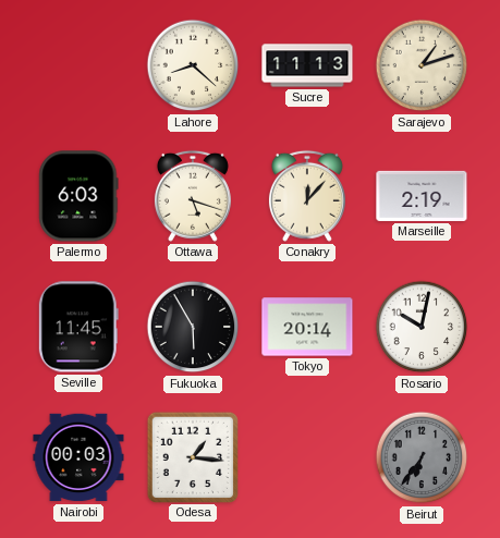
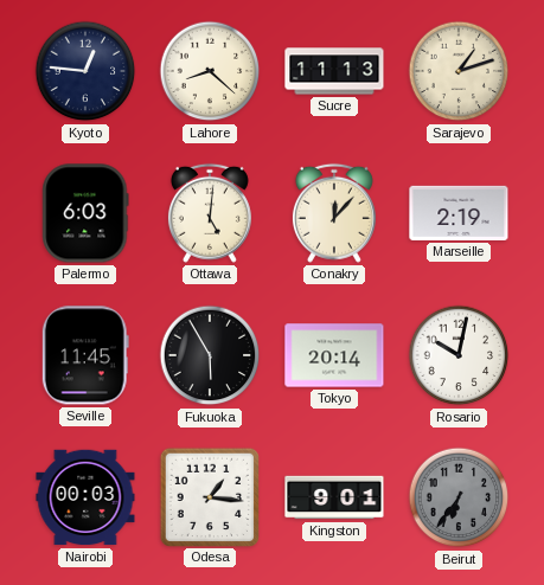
Kyoto: none -> 12:46 (85, 71)
Ottawa: 5:18 -> 5:01 (210, 213)
Kingston: none -> 9:01 (334, 497)
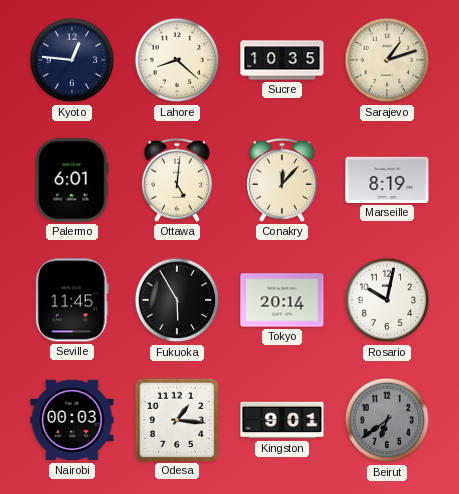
Sucre: 11:13 -> 10:35 (282, 60)
Palermo: 6:03 -> 6:01 (72, 180)
Marseille: 2:19 -> 8:19 (387, 180)
Beirut: 6:36 -> 6:39 (387, 420)
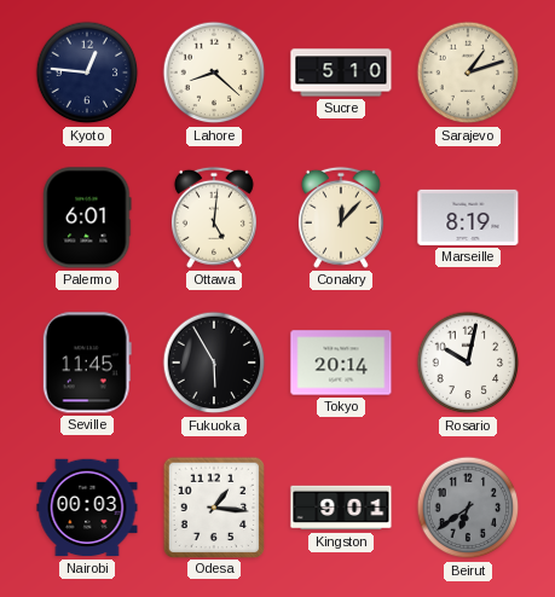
Sucre: 10:35 -> 5:10 (341, 73)
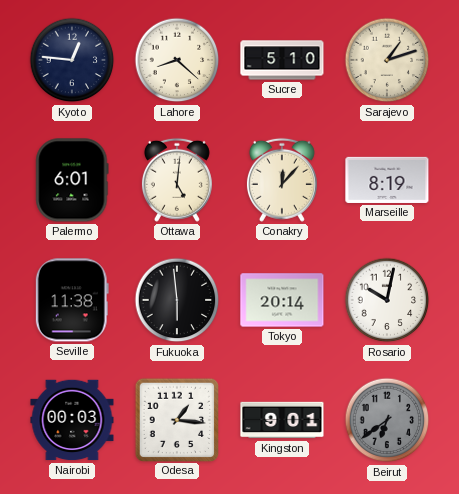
Seville: 11:45 -> 11:38 (72, 300)
Fukuoka: 5:55 -> 5:59 (177, 300)
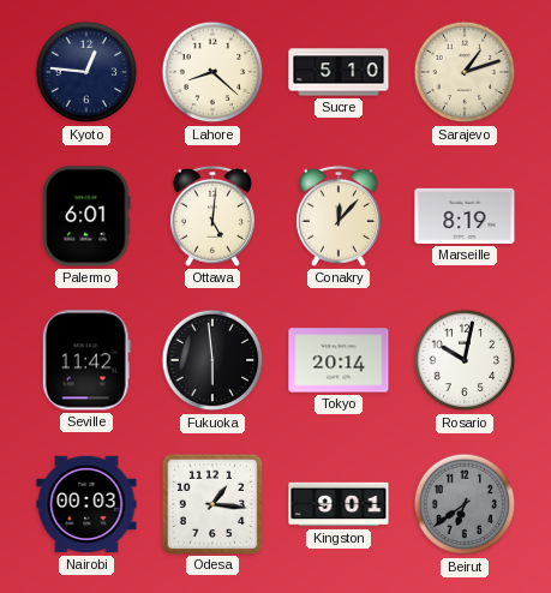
Seville: 11:38 -> 11:42 (86, 360)
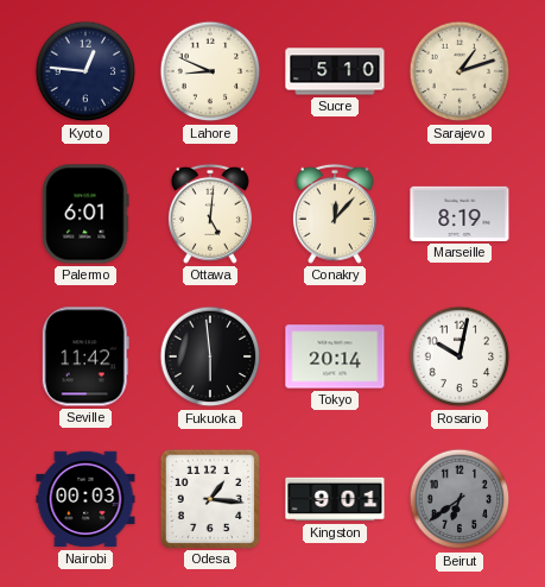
Lahore: 8:22 -> 8:49 (210, 71)
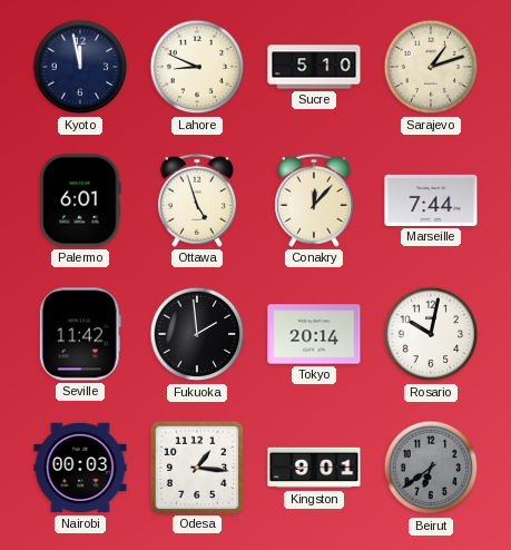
Kyoto: 12:46 -> 11:58 (80, 67)
Ottawa: 5:01 -> 4:57 (197, 200)
Marseille: 8:19 -> 7:44 (431, 200)
Fukuoka: 5:59 -> 1:59 (197, 334)
